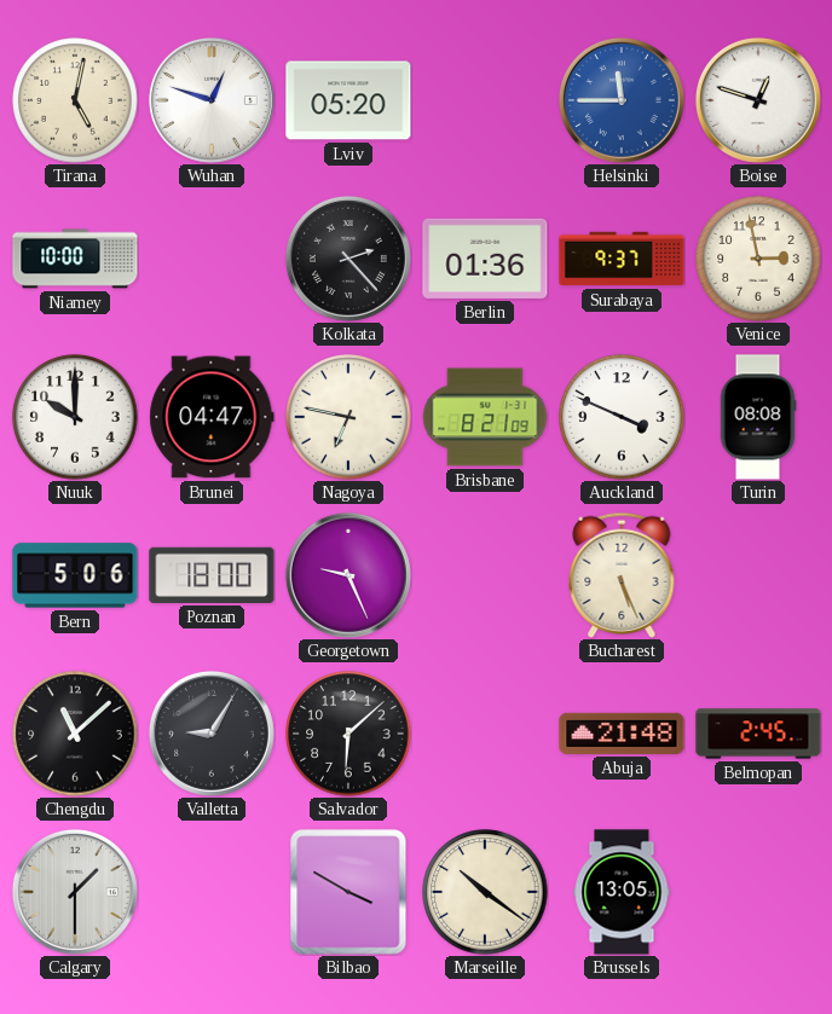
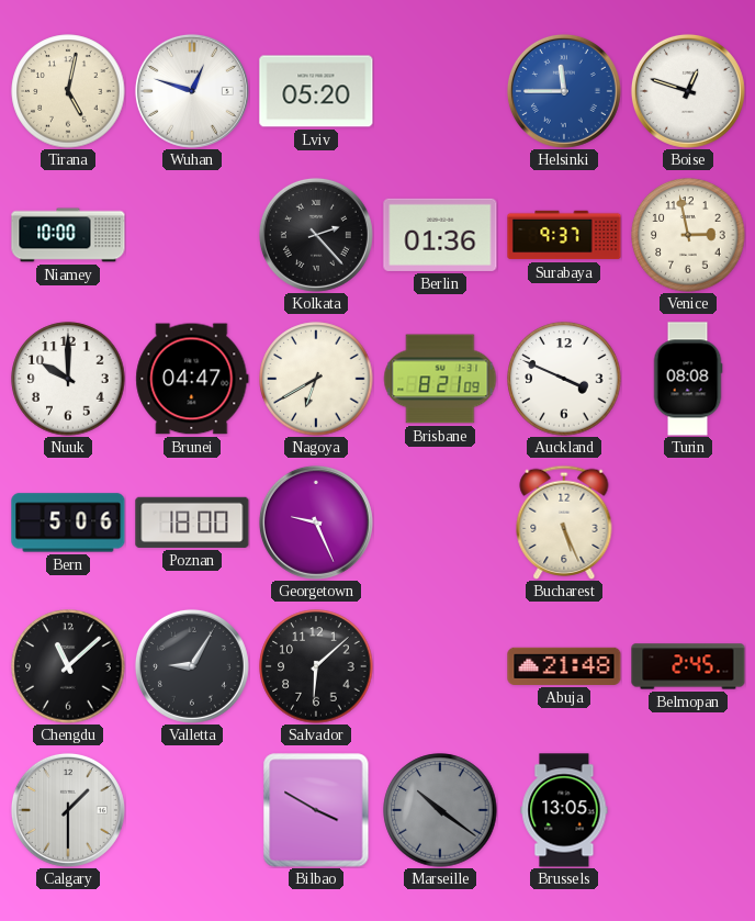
Nagoya: 6:47 -> 6:40 (316, 379)
Marseille dial: cream -> grey (440, 810)
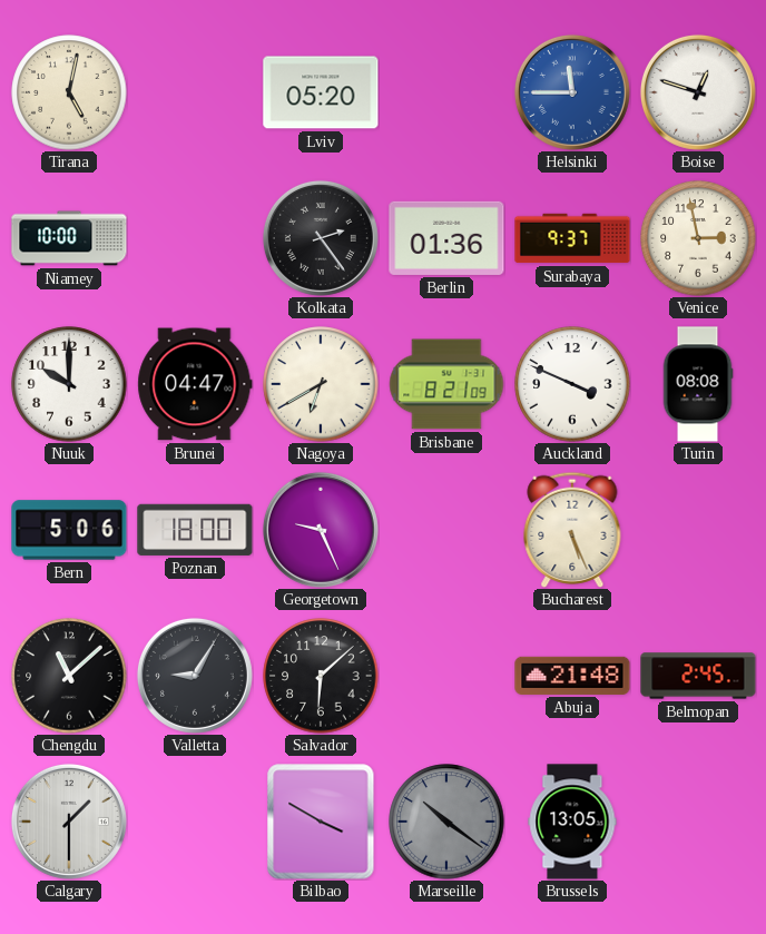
Wuhan: 12:48 -> none (192, 91)
Kolkata: 2:23 -> 2:24 (321, 238)
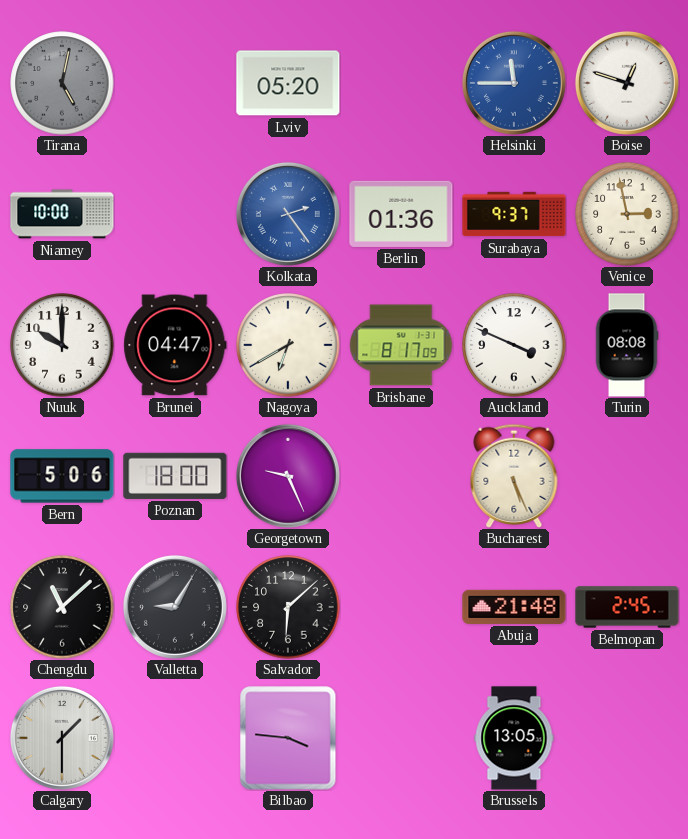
Tirana dial: cream -> grey (62, 83)
Kolkata dial: black -> blue (288, 214)
Brisbane: 8:21 -> 8:17 (401, 345)
Bilbao: 3:50 -> 3:46 (288, 738)
Marseille: 10:21 -> none (446, 822)
